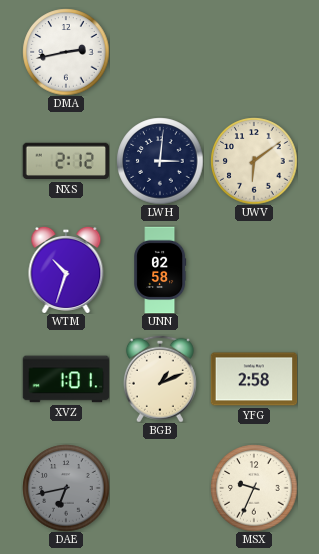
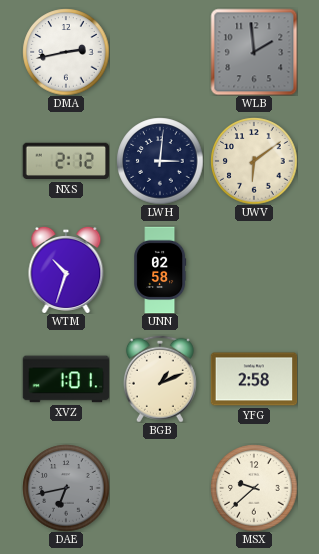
WLB: none -> 1:59 (254, 52)
MSX: 9:34 -> 9:38 (254, 488)
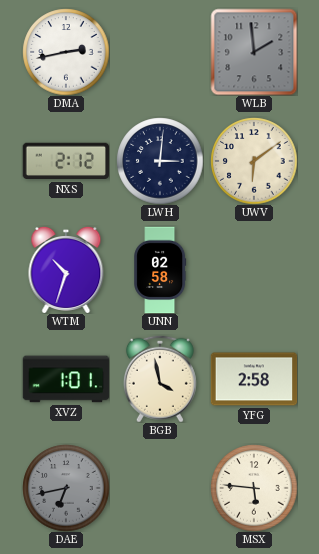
BGB: 1:11 -> 3:58 (160, 379)
MSX: 9:38 -> 5:46 (254, 488)
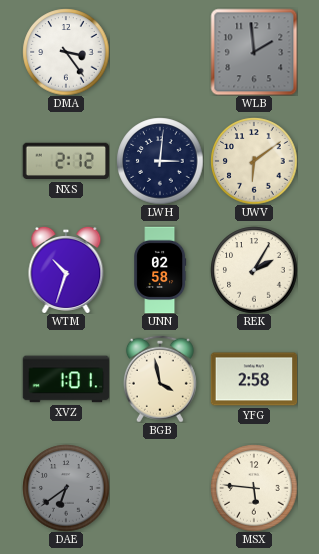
DMA: 2:43 -> 3:24 (66, 52)
REK: none -> 2:05 (254, 270)
DAE: 6:43 -> 6:39 (66, 488)
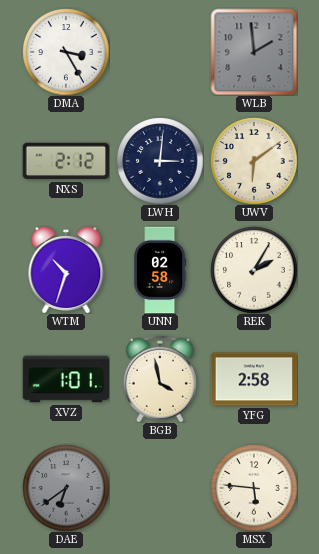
DMA: 3:24 -> 3:25 (66, 52)
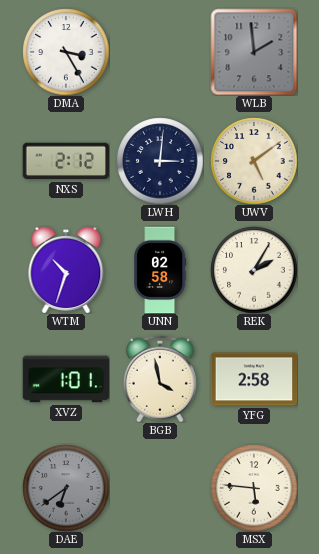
UWV: 6:09 -> 5:09 (254, 161)
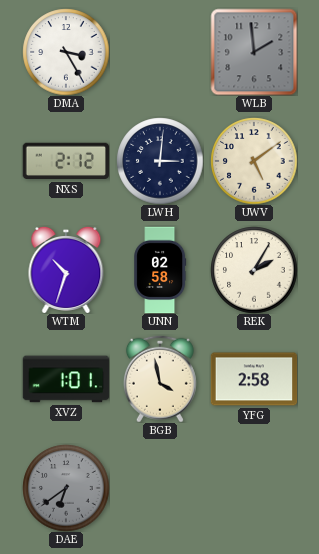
MSX: 5:46 -> none (254, 488)
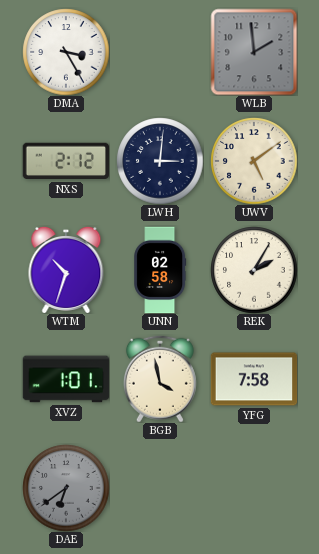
YFG: 2:58 -> 7:58 (254, 379)
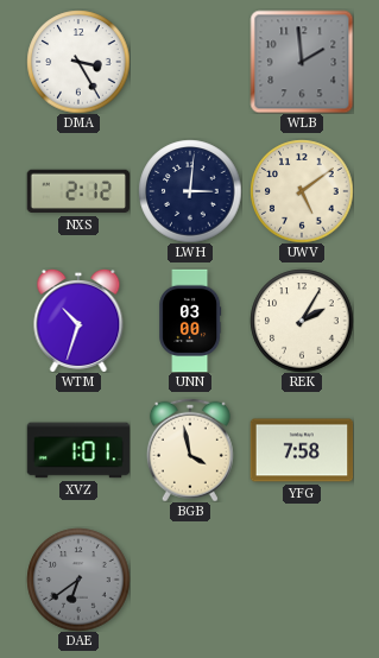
UNN: 02:58 -> 03:00 (190, 321)
